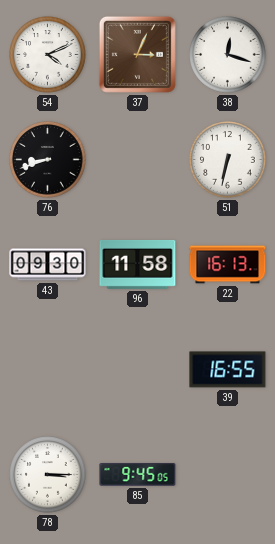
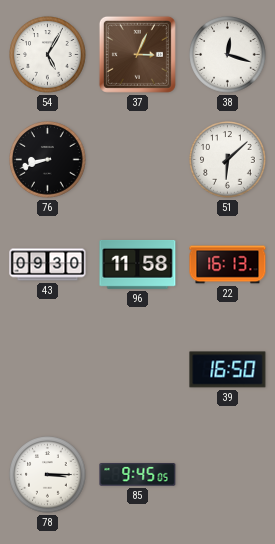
54: 4:11 -> 5:05 (48, 55)
51: 6:32 -> 6:08 (228, 160)
39: 16:55 -> 16:50 (228, 370)
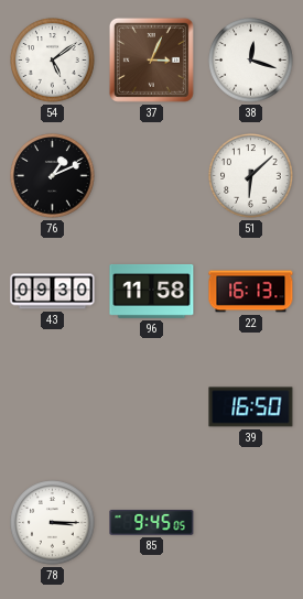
54: 5:05 -> 5:09 (53, 61)
76: 8:42 -> 1:11 (53, 176)
